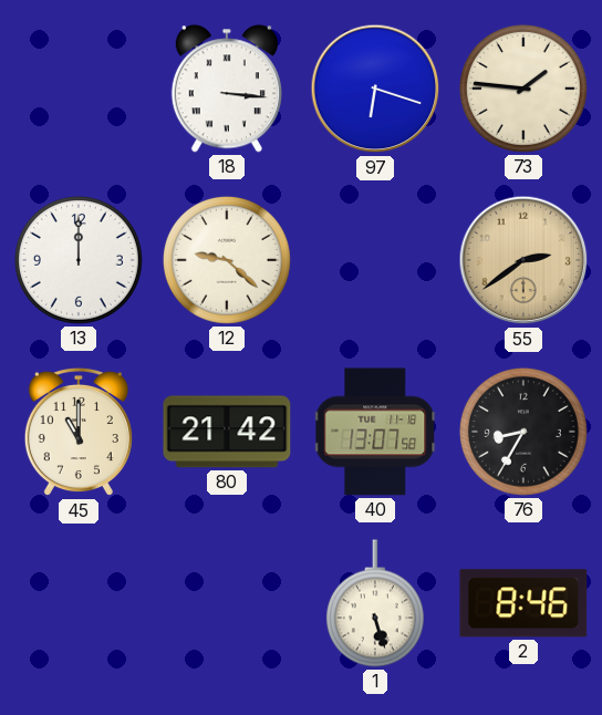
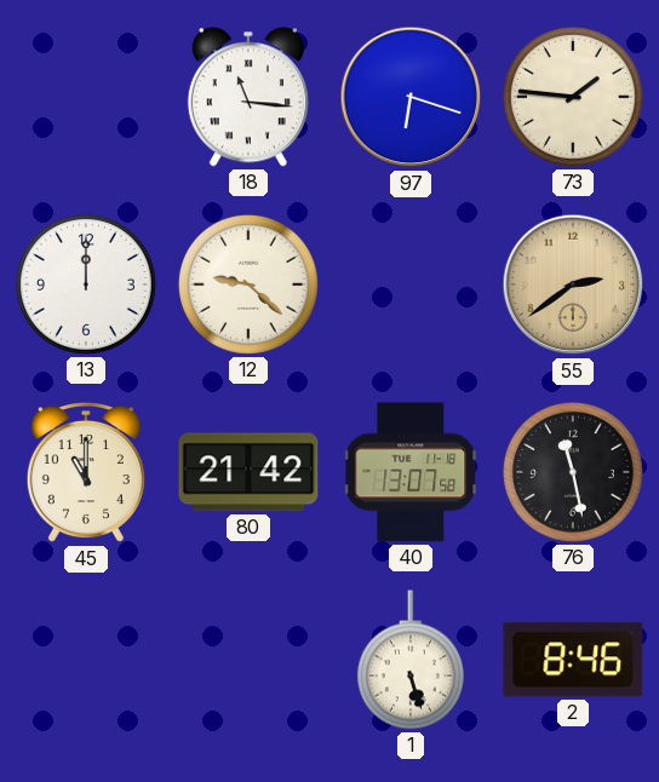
18: 3:16 -> 11:16 (248, 97)
76: 8:35 -> 11:28 (573, 472)
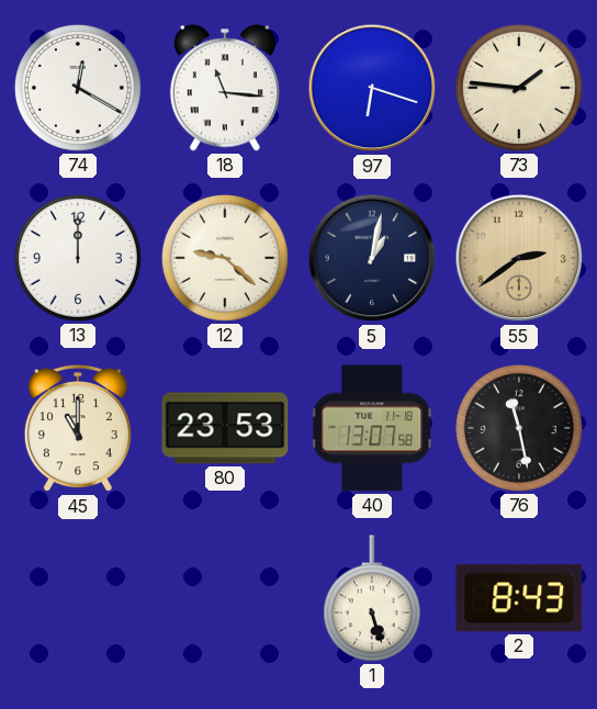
74: none -> 12:20 (78, 88)
5: none -> 1:02 (372, 258)
80: 21:42 -> 23:53 (225, 428)
2: 8:46 -> 8:43 (519, 598)
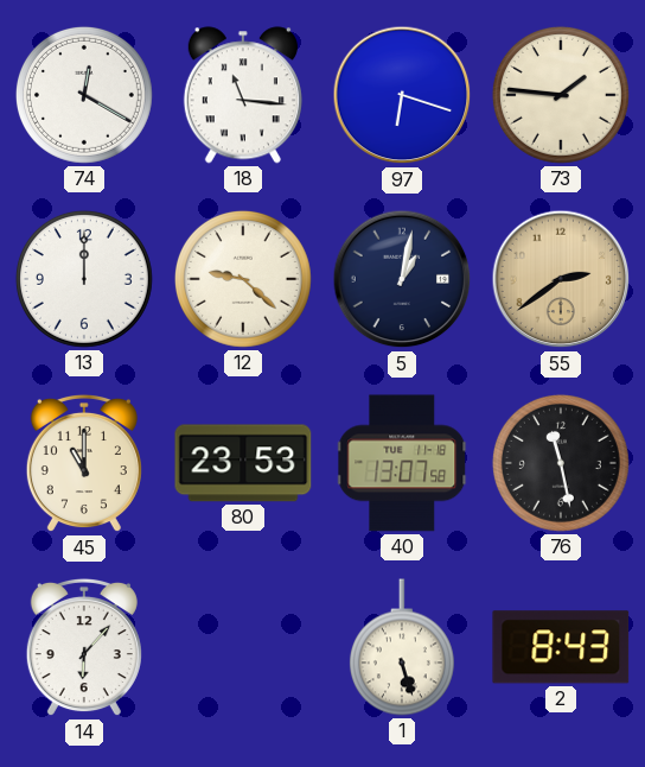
14: none -> 6:07 (84, 647)
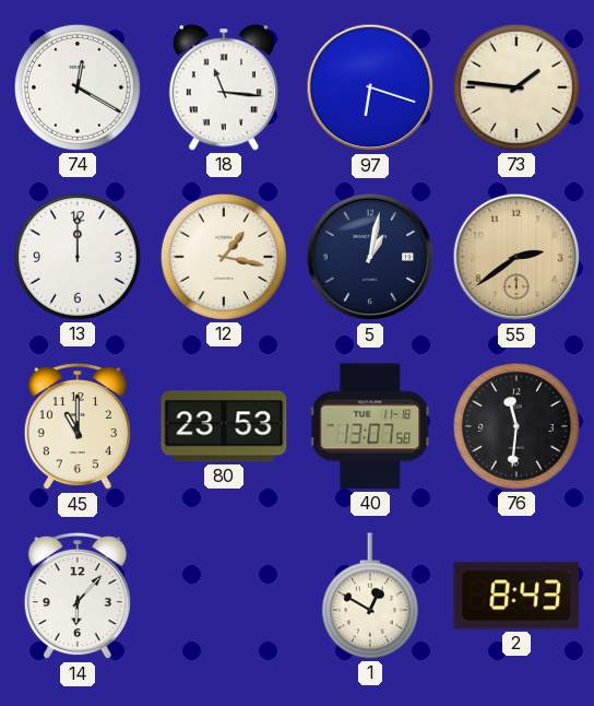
12: 9:22 -> 1:17 (224, 257)
76: 11:28 -> 11:31 (516, 426)
1: 5:27 -> 12:50 (370, 596)
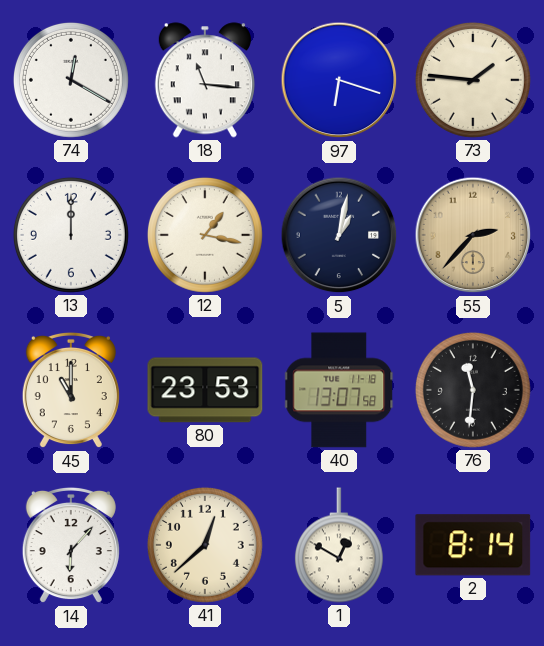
55: 2:39 -> 2:37 (473, 235)
41: none -> 12:38 (205, 545)
2: 8:43 -> 8:14 (473, 545)
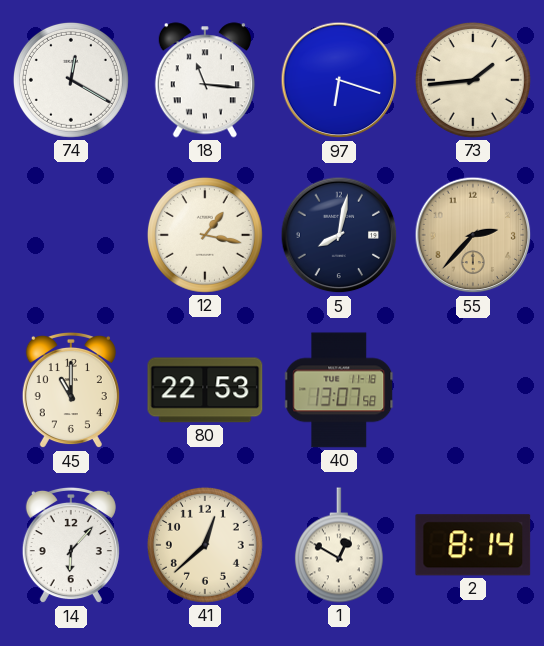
73: 1:46 -> 1:44 (473, 80)
13: 12:00 -> none (71, 235)
5: 1:02 -> 8:02 (339, 235)
80: 23:53 -> 22:53 (205, 390)
76: 11:31 -> none (473, 390)
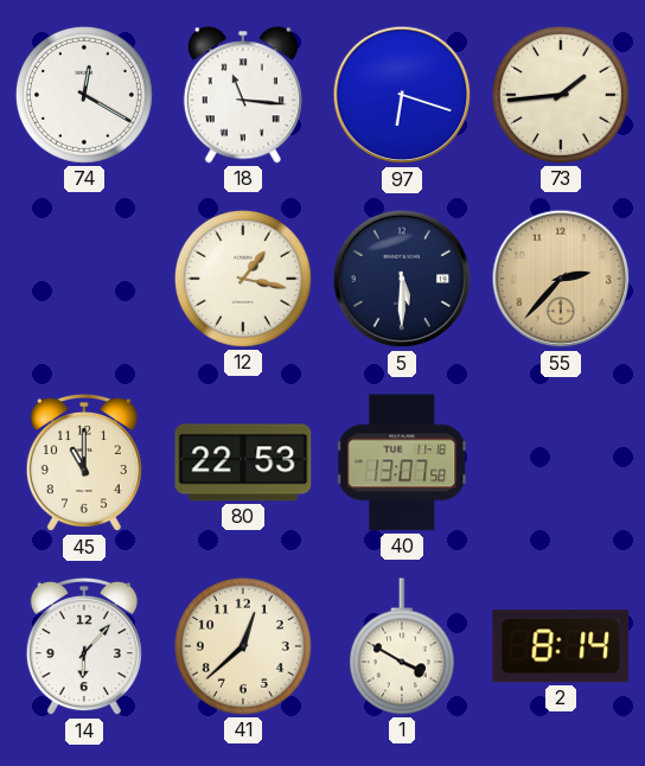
5: 8:02 -> 5:30 (402, 279)
1: 12:50 -> 3:50 (402, 646)
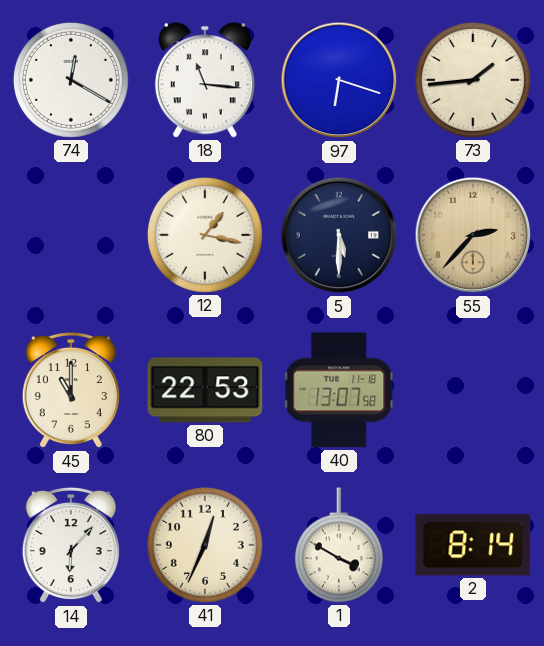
41: 12:38 -> 12:34 (205, 545)
